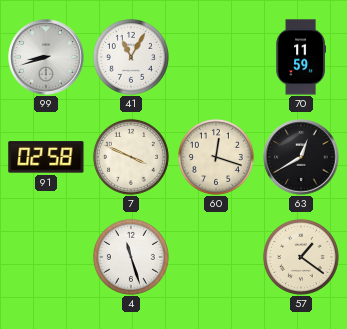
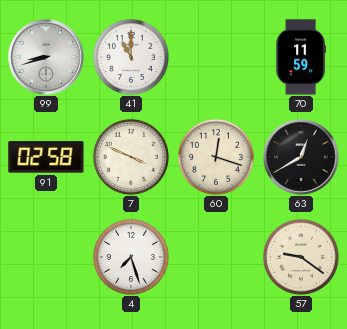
41: 11:05 -> 11:00 (131, 57)
4: 11:27 -> 7:27 (131, 257)
57: 1:21 -> 9:21 (301, 257)
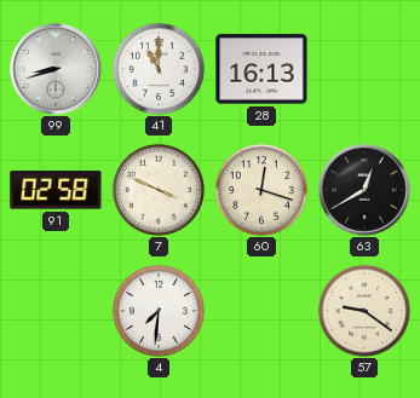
28: none -> 16:13 (261, 69)
70: 11:59 -> none (300, 57)
4: 7:27 -> 7:31 (159, 311)
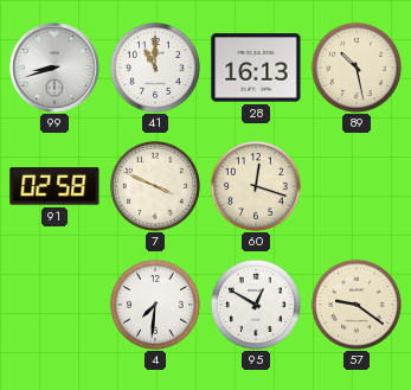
89: none -> 10:28 (357, 68)
63: 12:40 -> none (364, 190)
95: none -> 12:50 (256, 305)
